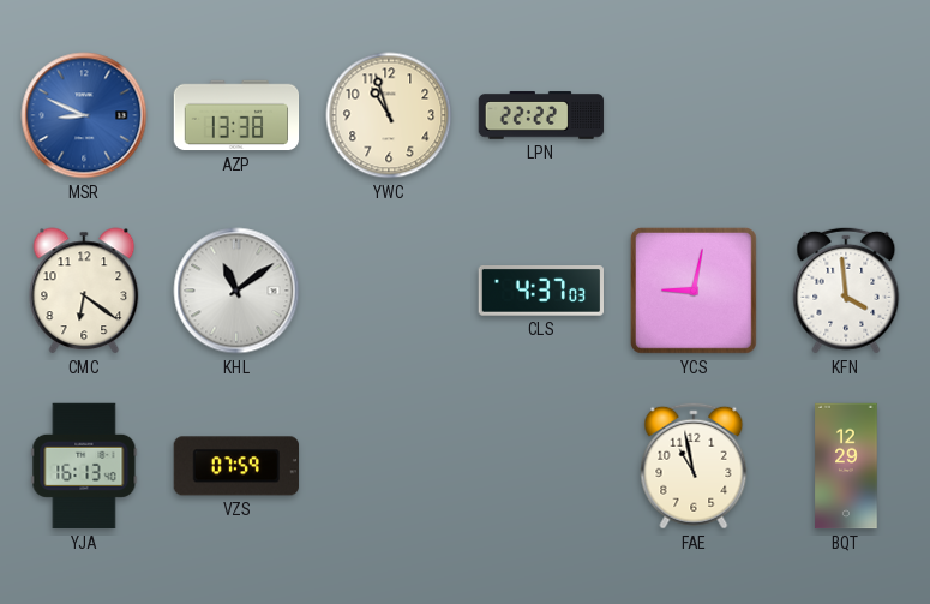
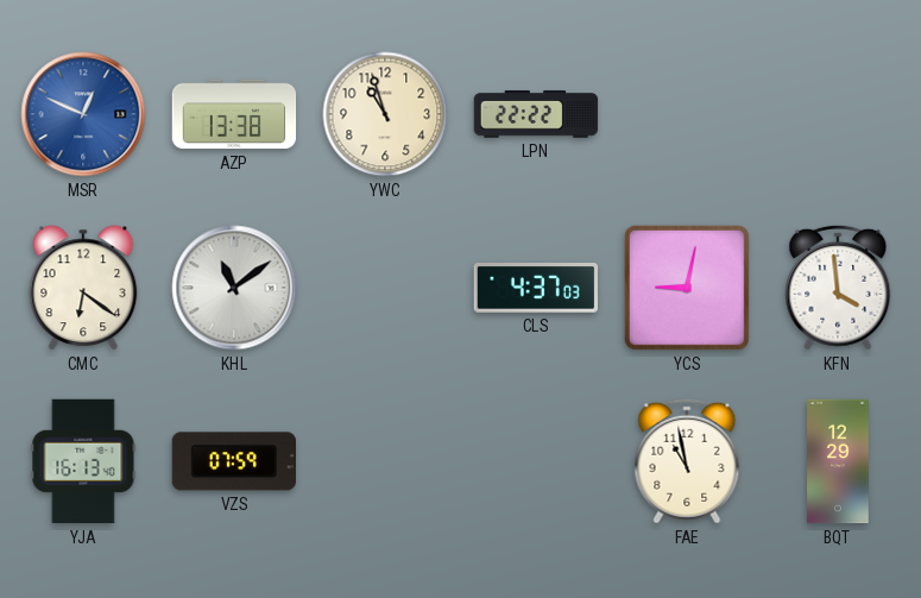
MSR: 8:49 -> 12:49 (83, 114)
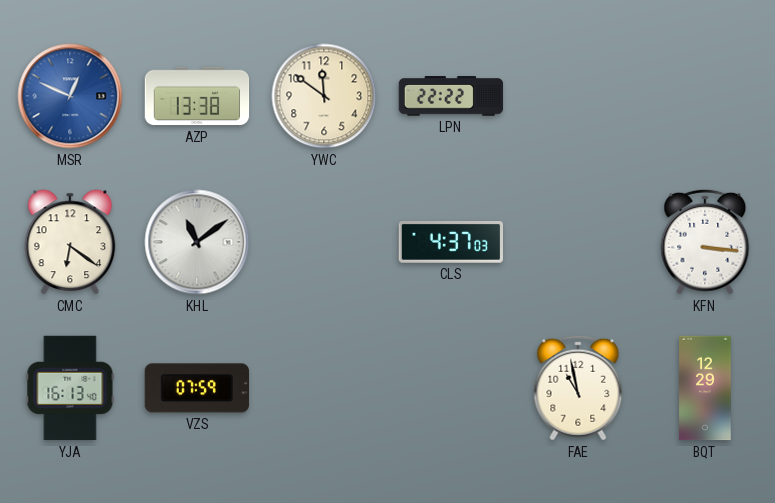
YWC: 10:57 -> 11:51 (324, 96)
YCS: 9:02 -> none (687, 288)
KFN: 3:59 -> 3:16 (705, 242)
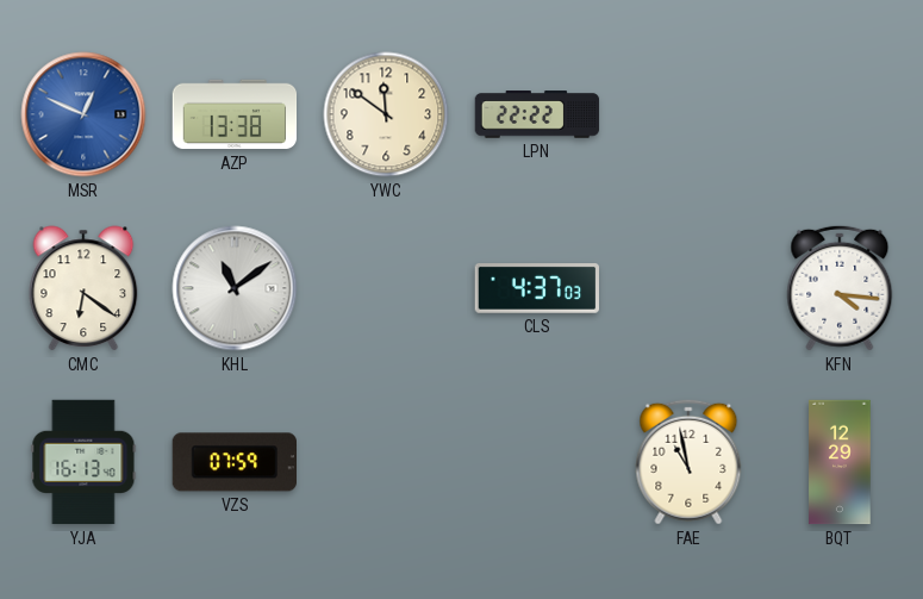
KFN: 3:16 -> 4:16 (840, 288)
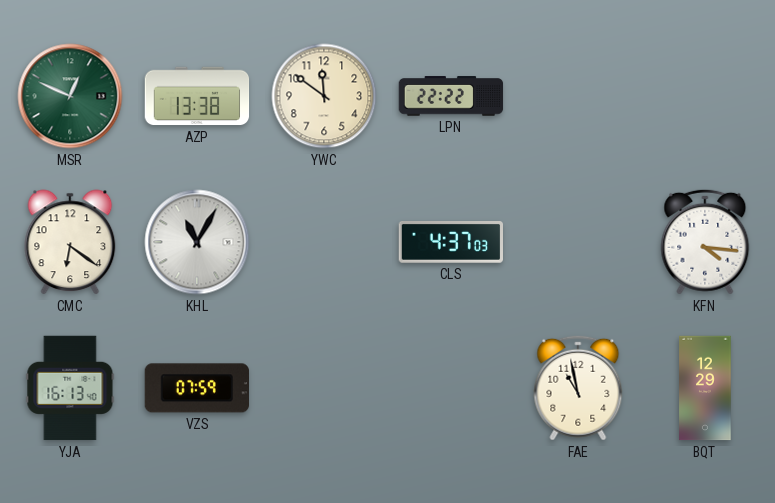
MSR dial: blue -> green (70, 96)
KHL: 11:09 -> 11:05 (197, 242)
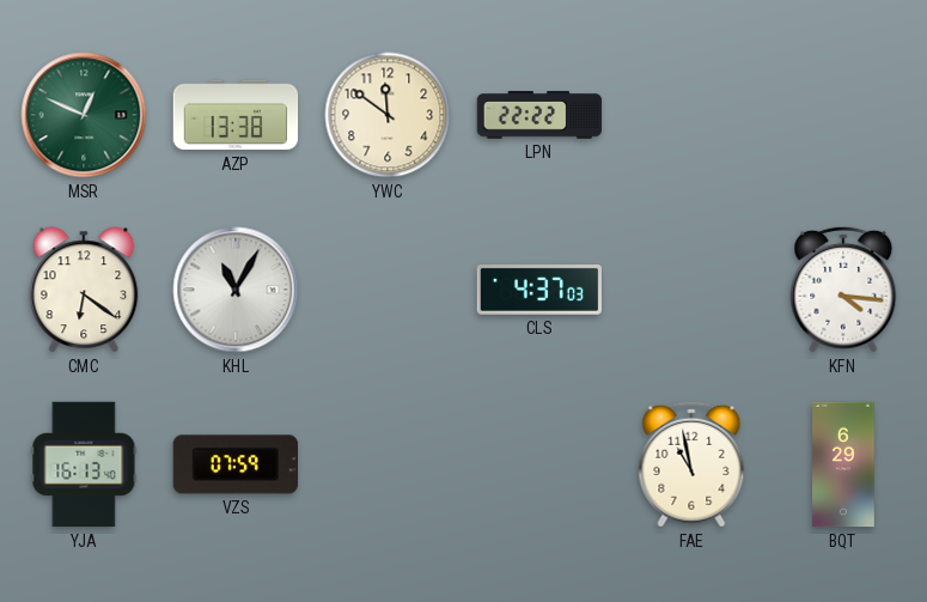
BQT: 12:29 -> 6:29 (843, 464)
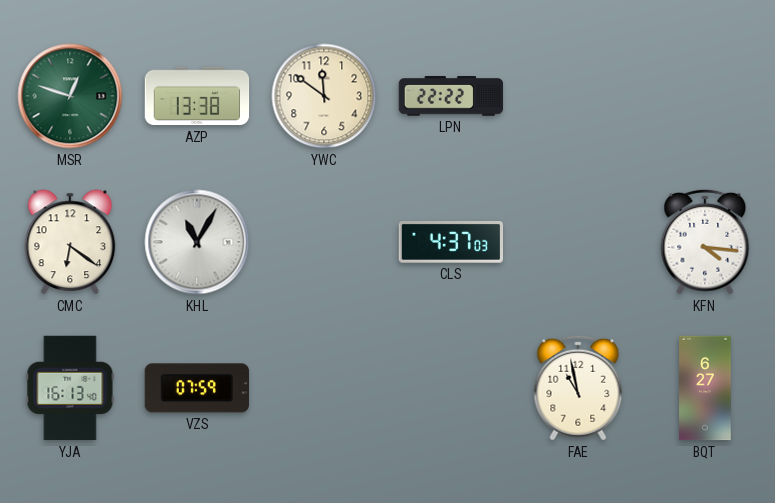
MSR: 12:49 -> 12:48 (70, 96)
BQT: 6:29 -> 6:27 (705, 388)
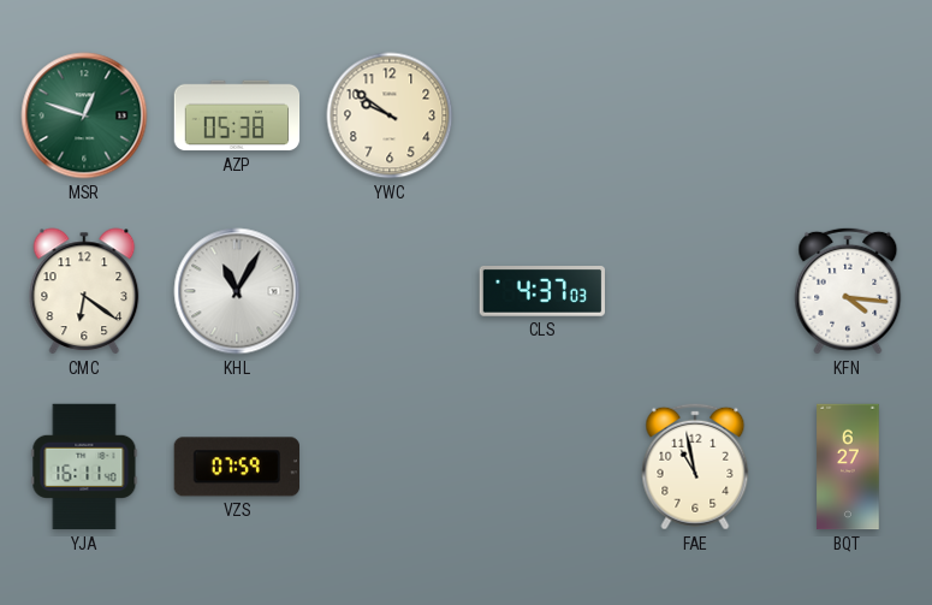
AZP: 13:38 -> 05:38 (237, 115)
YWC: 11:51 -> 9:51 (390, 115)
LPN: 22:22 -> none (451, 96)
YJA: 16:13 -> 16:11 (84, 467)
